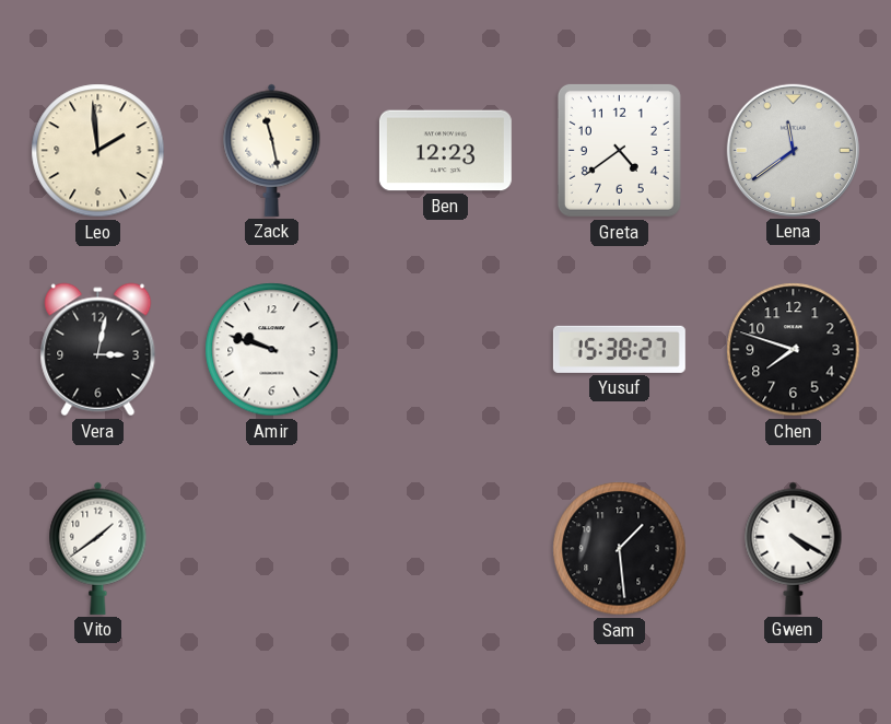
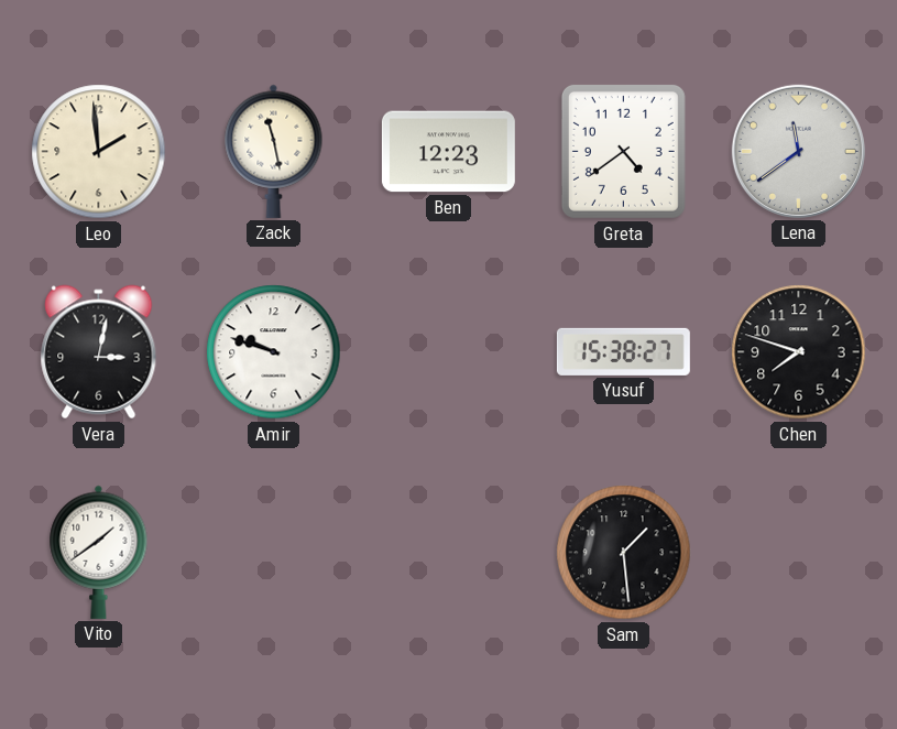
Gwen: 4:20 -> none (794, 548)
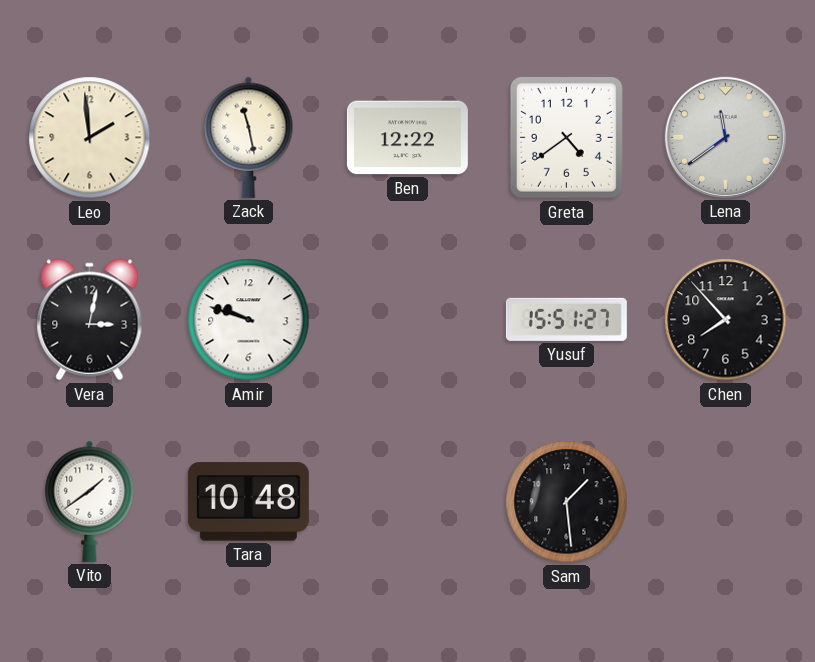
Ben: 12:23 -> 12:22 (407, 138)
Yusuf: 15:38 -> 15:51 (566, 319)
Chen: 7:48 -> 7:53 (726, 320)
Tara: none -> 10:48 (248, 502)
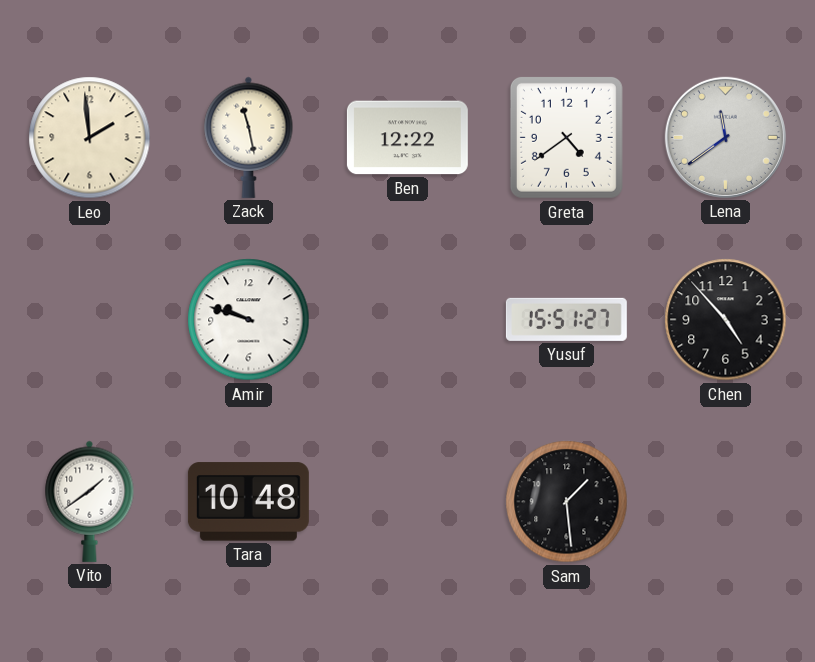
Vera: 3:02 -> none (90, 320)
Chen: 7:53 -> 4:53 (726, 320)
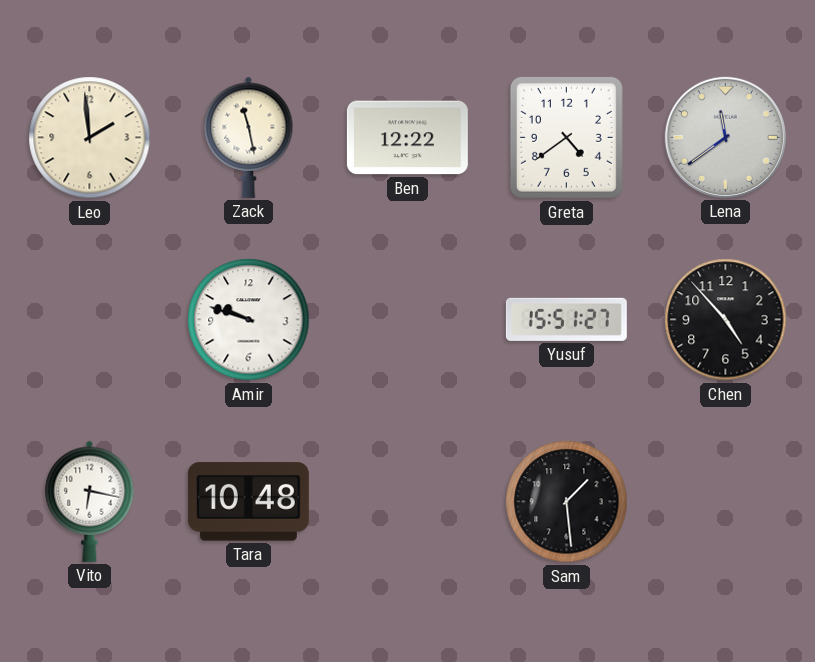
Vito: 1:39 -> 6:17 (90, 501)
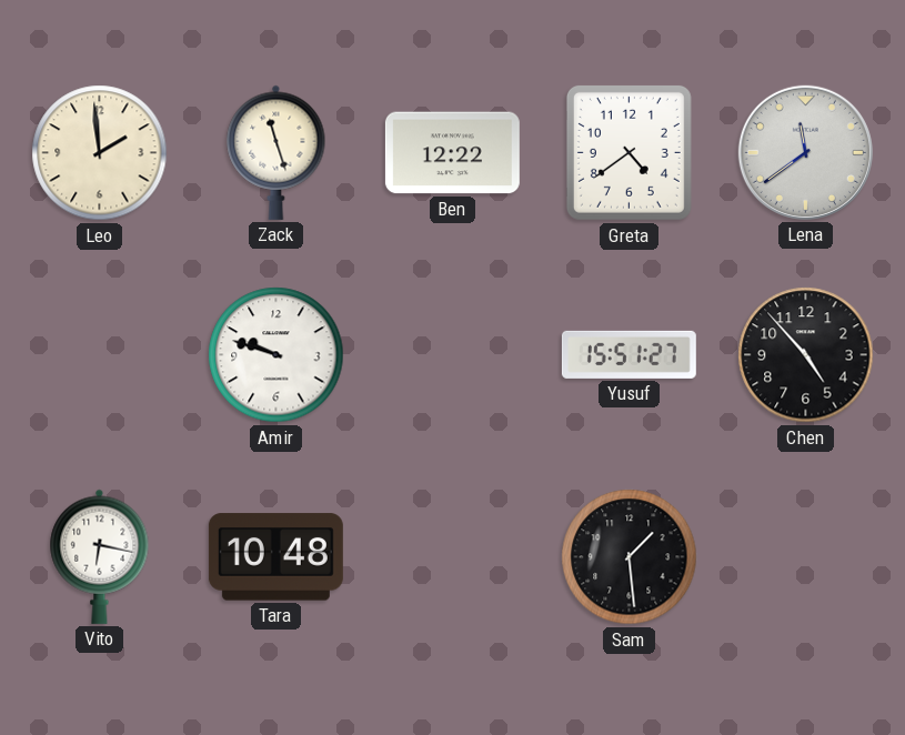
Zack: 11:28 -> 11:27 (276, 152)
